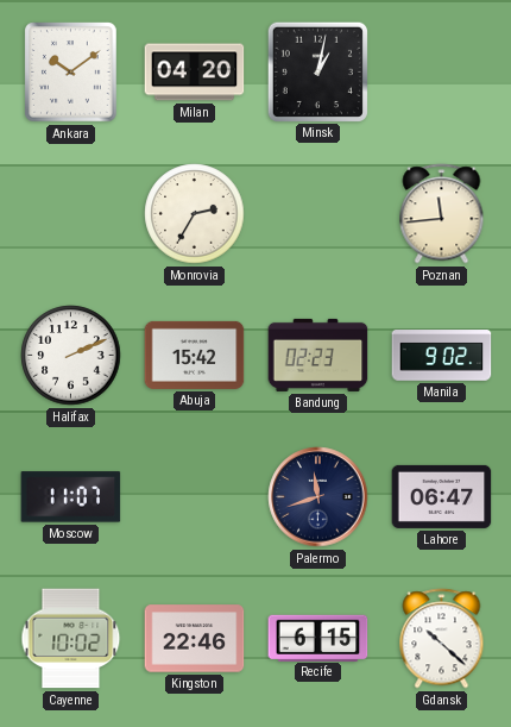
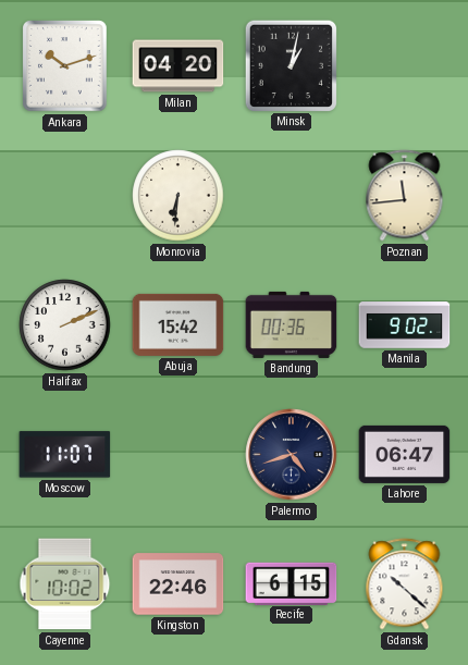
Ankara: 10:09 -> 10:12 (65, 66)
Monrovia: 2:35 -> 6:31 (178, 196)
Bandung: 02:23 -> 00:36 (292, 324)
Palermo: 11:42 -> 4:42 (292, 455)
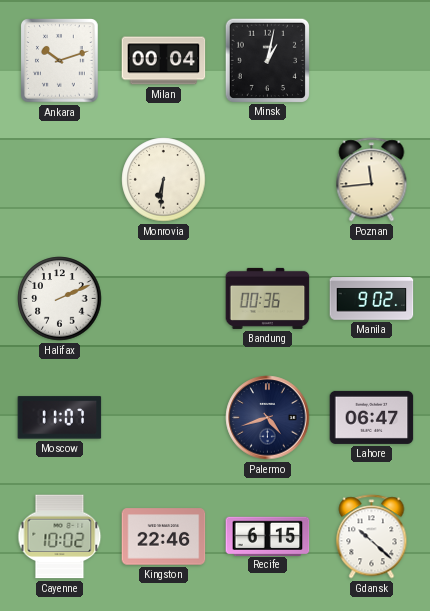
Milan: 04:20 -> 00:04 (164, 61)
Abuja: 15:42 -> none (178, 324)
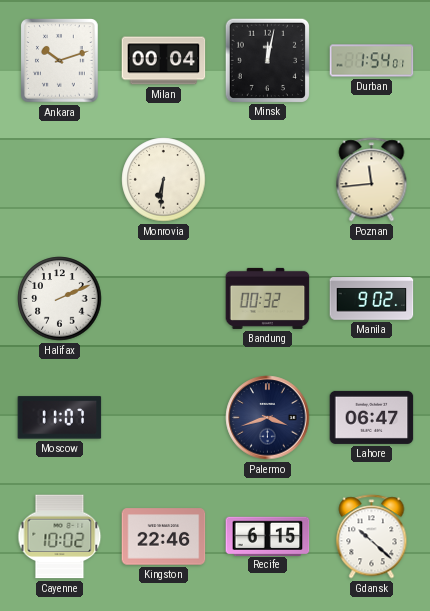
Minsk: 1:02 -> 12:02 (267, 60)
Durban: none -> 1:54 (372, 61)
Bandung: 00:36 -> 00:32 (268, 298)
Palermo: 4:42 -> 3:42 (268, 418)
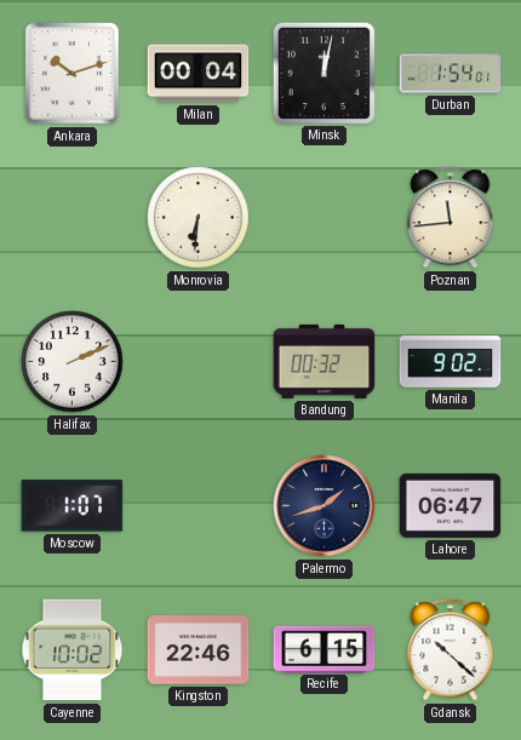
Moscow: 11:07 -> 1:07 (73, 506)
Palermo: 3:42 -> 1:42 (325, 506)
